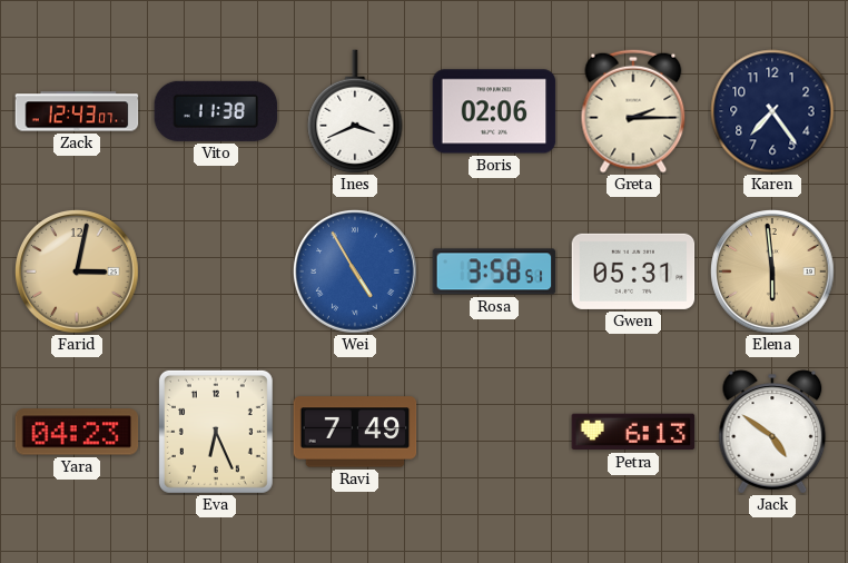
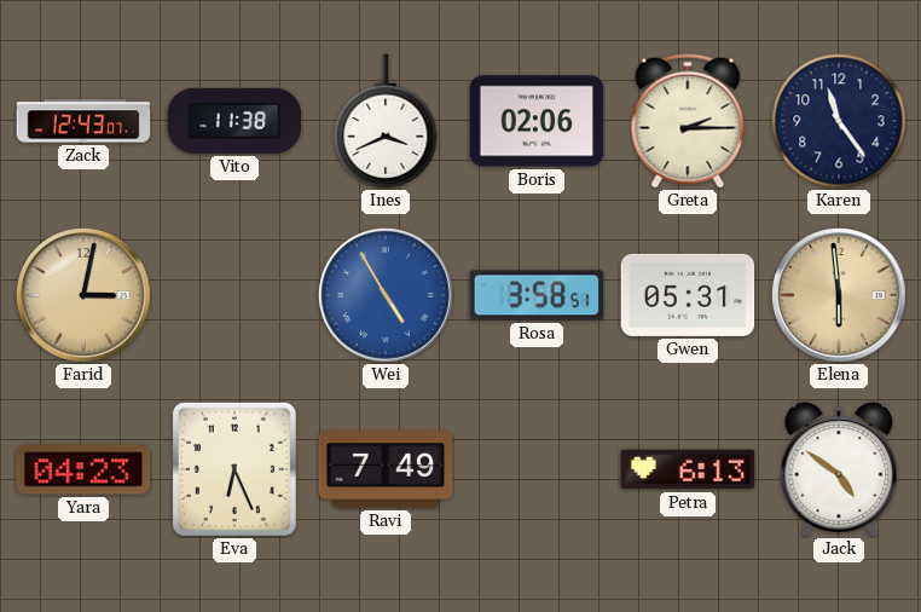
Karen: 7:24 -> 11:24 (839, 121)
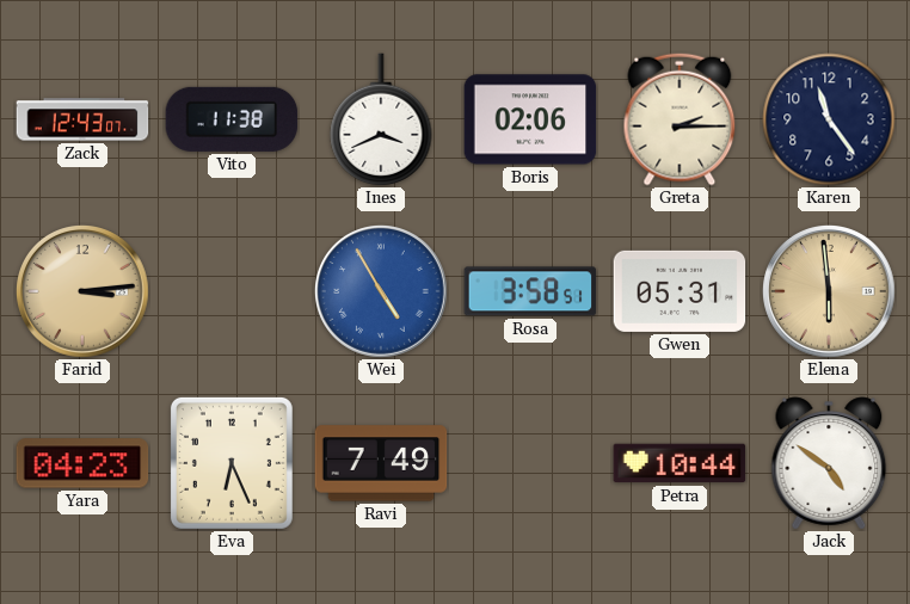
Farid: 3:02 -> 3:14 (84, 292)
Petra: 6:13 -> 10:44 (680, 463)
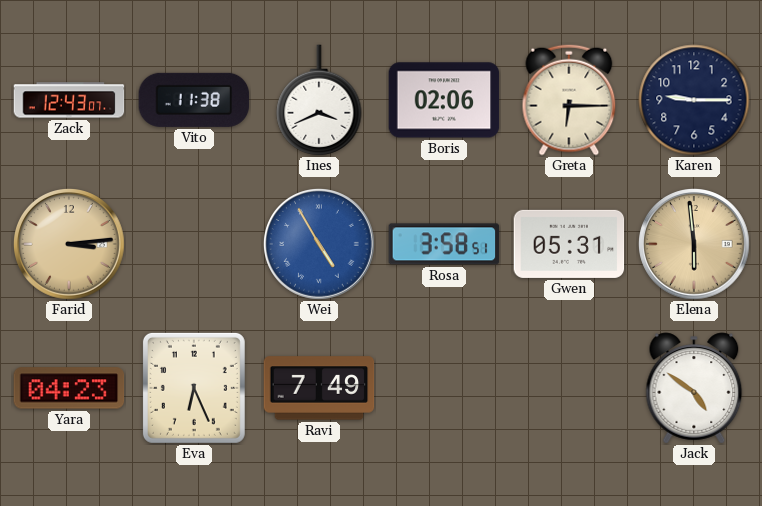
Greta: 2:15 -> 6:15 (569, 100)
Karen: 11:24 -> 9:15 (694, 100)
Petra: 10:44 -> none (680, 463)
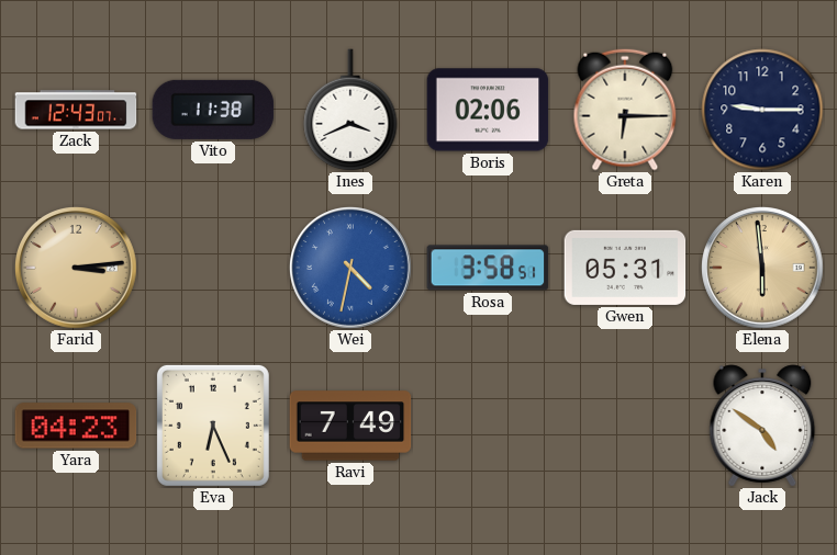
Wei: 4:55 -> 4:32 (351, 269)
